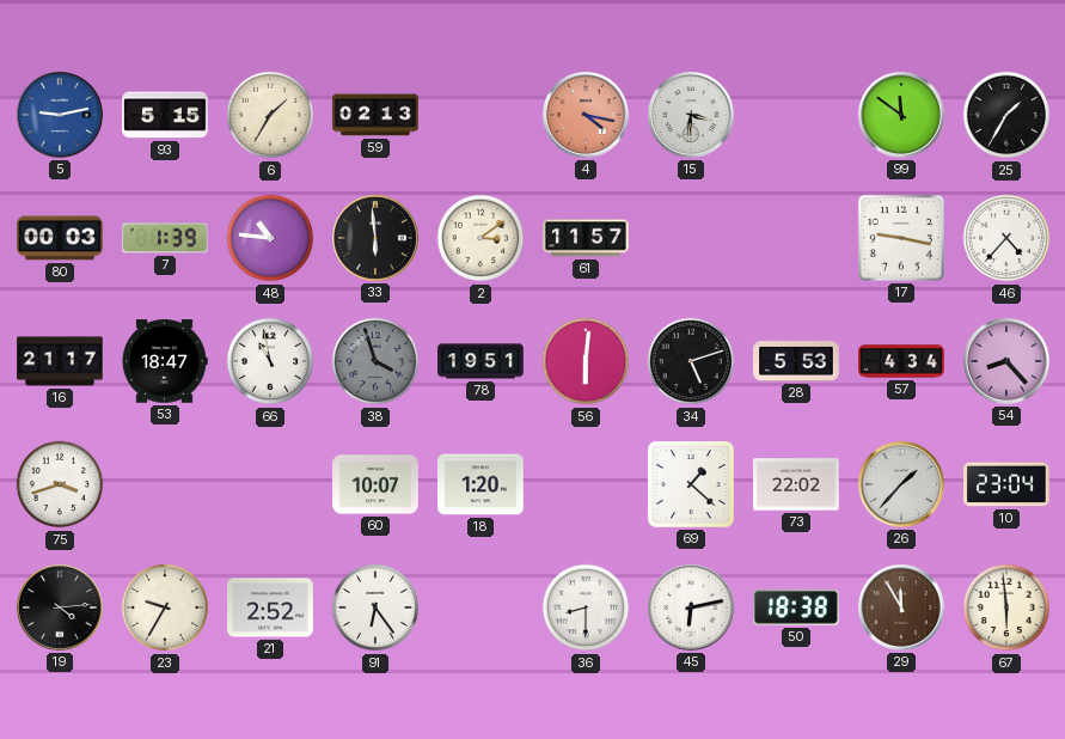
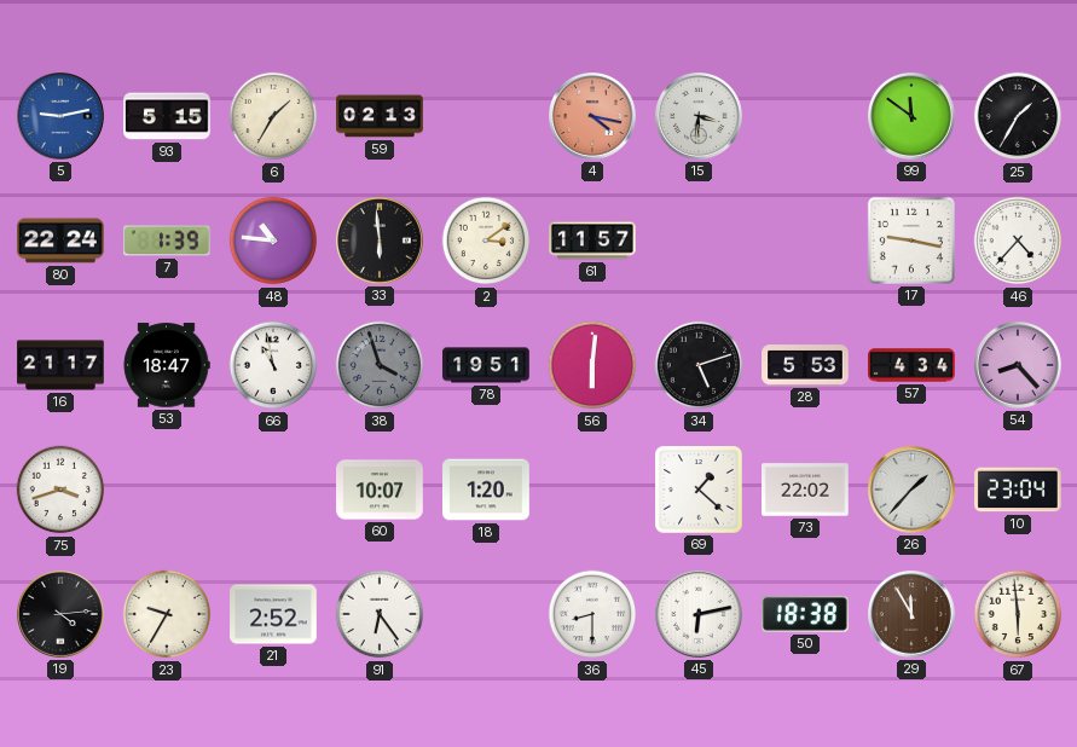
80: 00:03 -> 22:24 (60, 241)
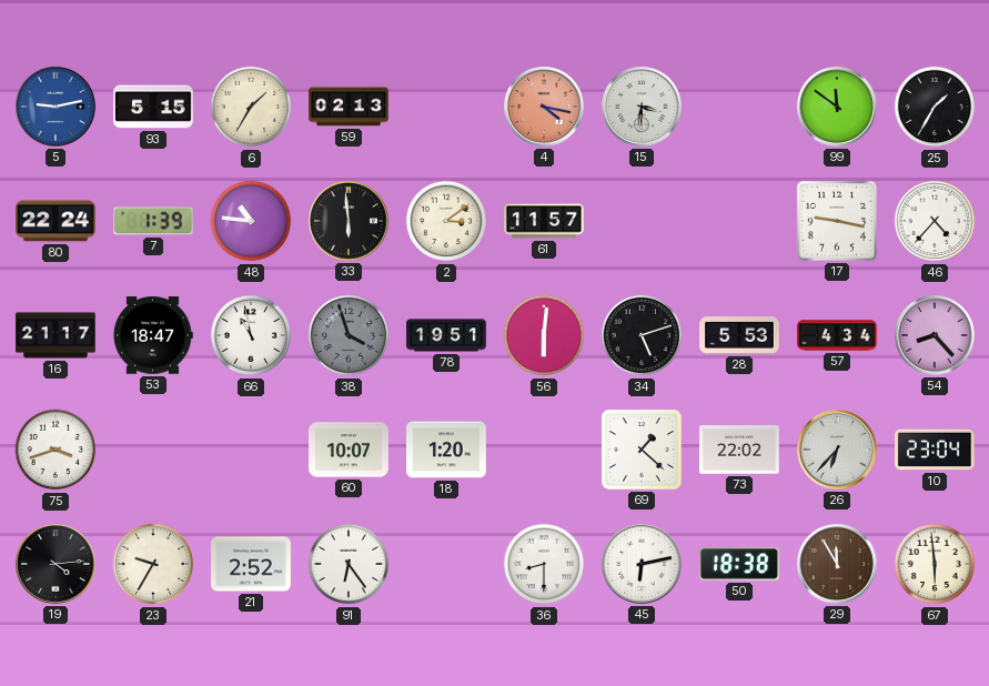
26: 1:37 -> 6:37 (838, 451)
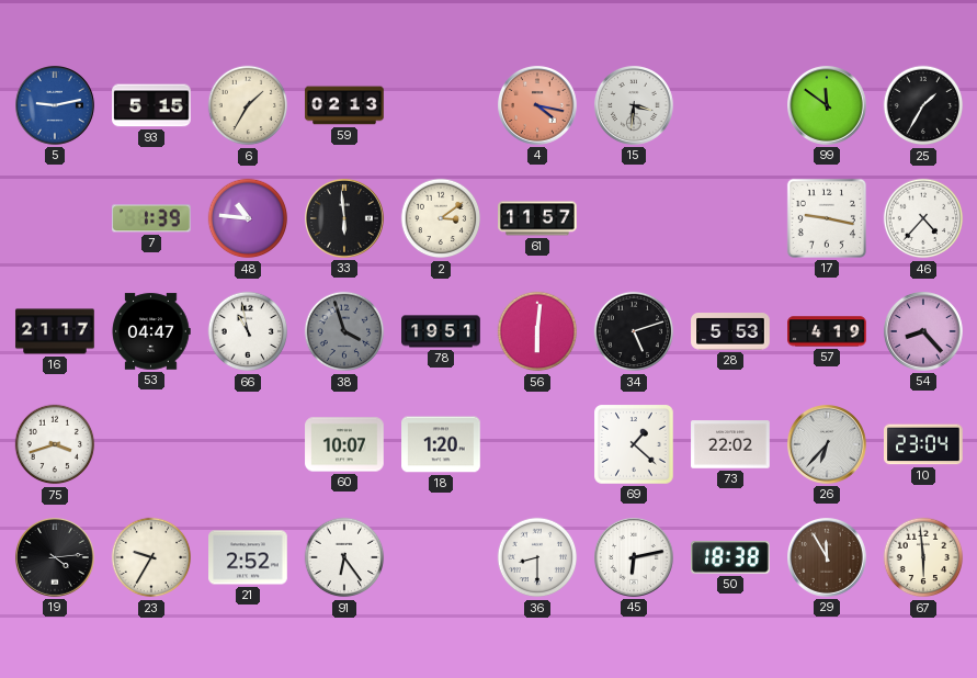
80: 22:24 -> none (55, 221)
53: 18:47 -> 04:47 (151, 331)
57: 4:34 -> 4:19 (827, 331)
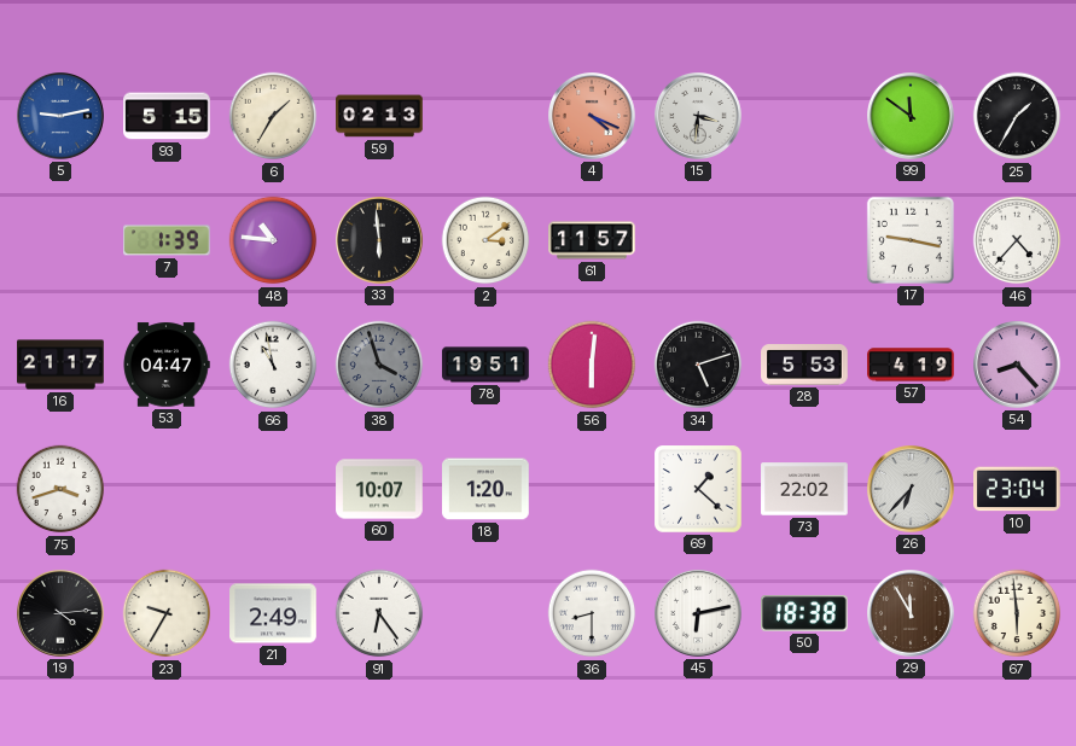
4: 4:17 -> 4:19 (593, 117)
21: 2:52 -> 2:49 (273, 613)
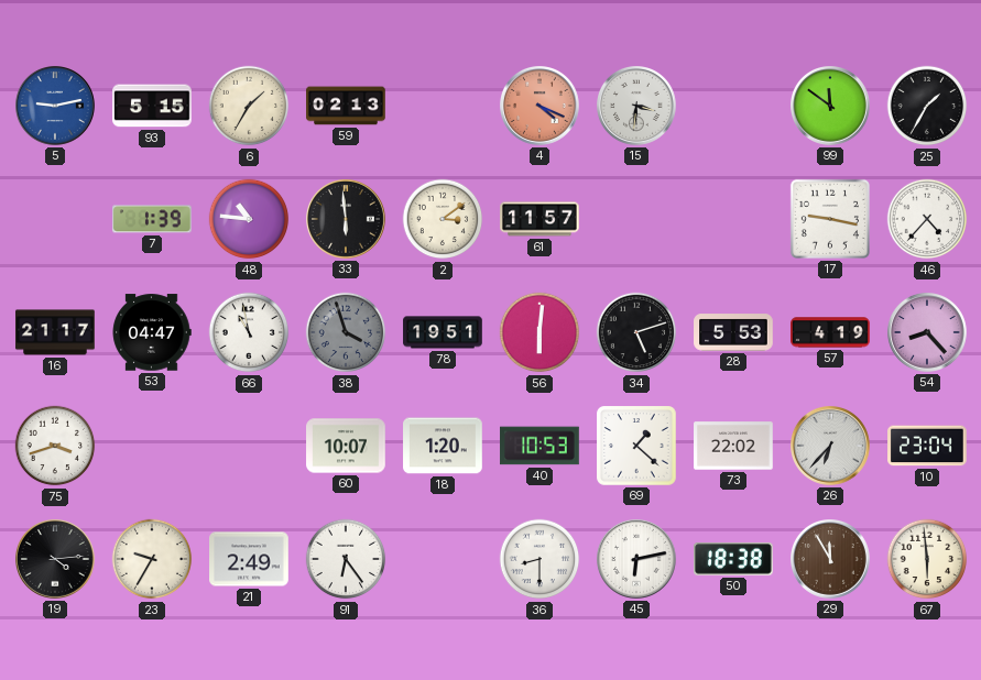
40: none -> 10:53 (539, 446)
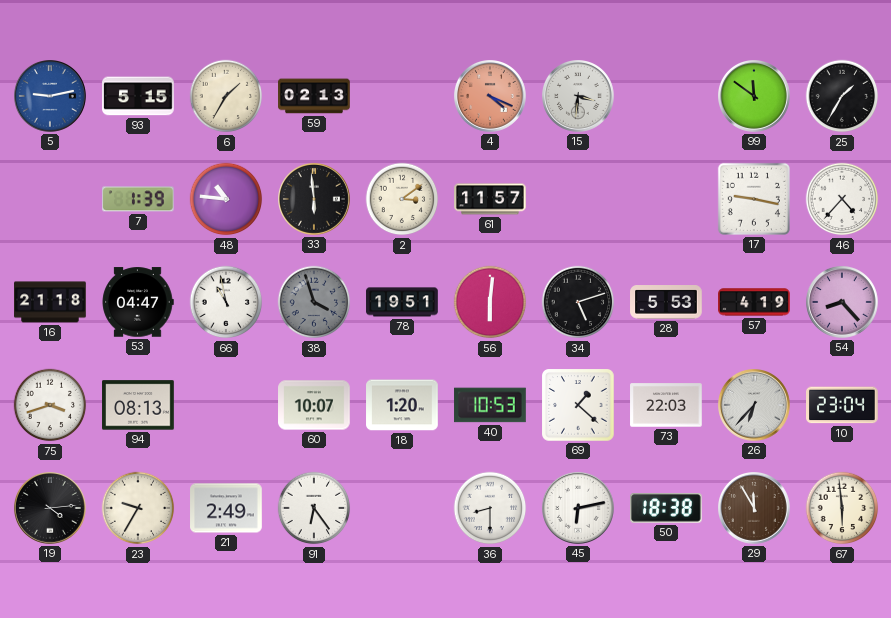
16: 21:17 -> 21:18 (50, 302)
94: none -> 08:13 (138, 405)
73: 22:02 -> 22:03 (666, 405)
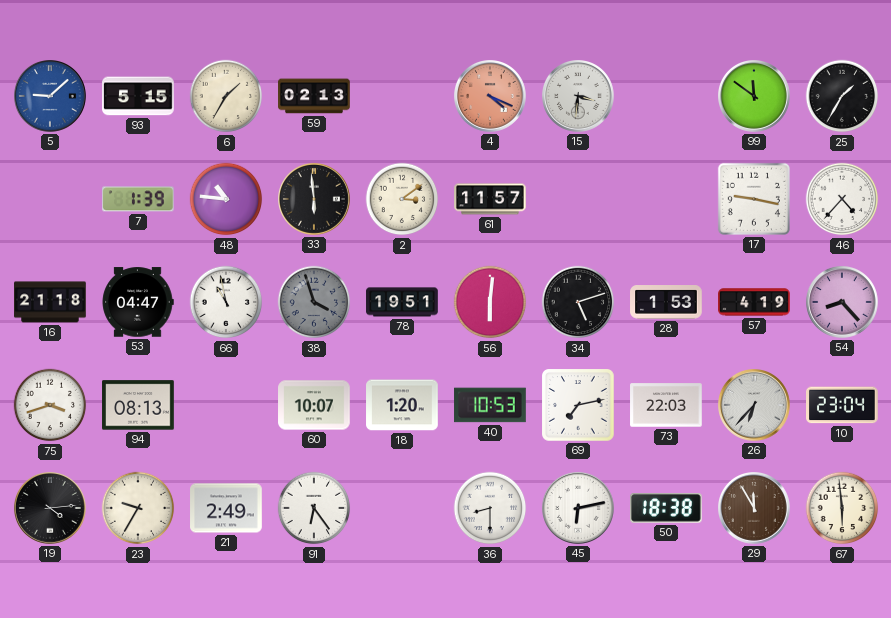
5: 9:13 -> 9:08 (51, 97)
28: 5:53 -> 1:53 (666, 302)
69: 1:22 -> 7:13 (578, 405)
